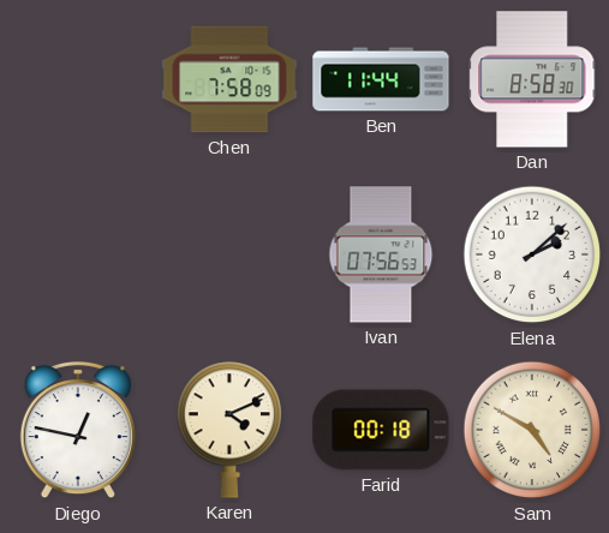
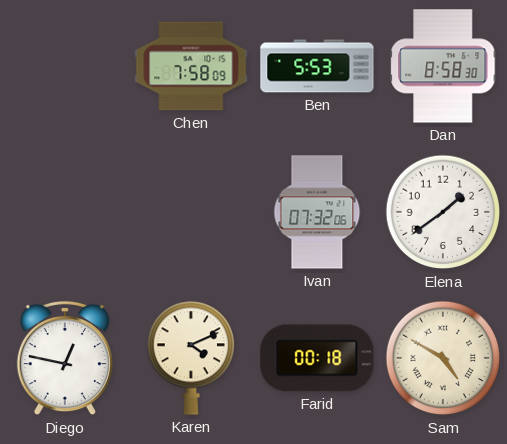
Ben: 11:44 -> 5:53 (317, 66)
Ivan: 07:56 -> 07:32 (317, 212)
Elena: 2:08 -> 1:39 (443, 212)
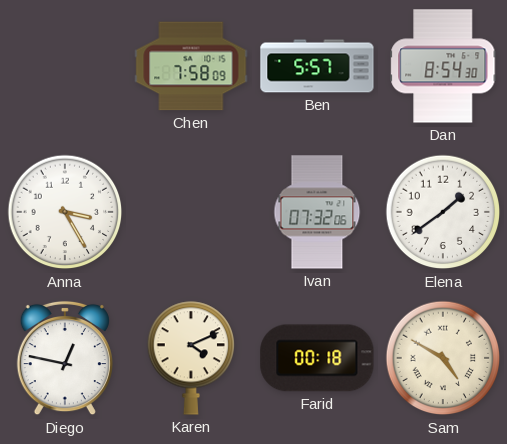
Ben: 5:53 -> 5:57 (317, 66)
Dan: 8:58 -> 8:54 (443, 66)
Anna: none -> 3:25 (65, 212)
